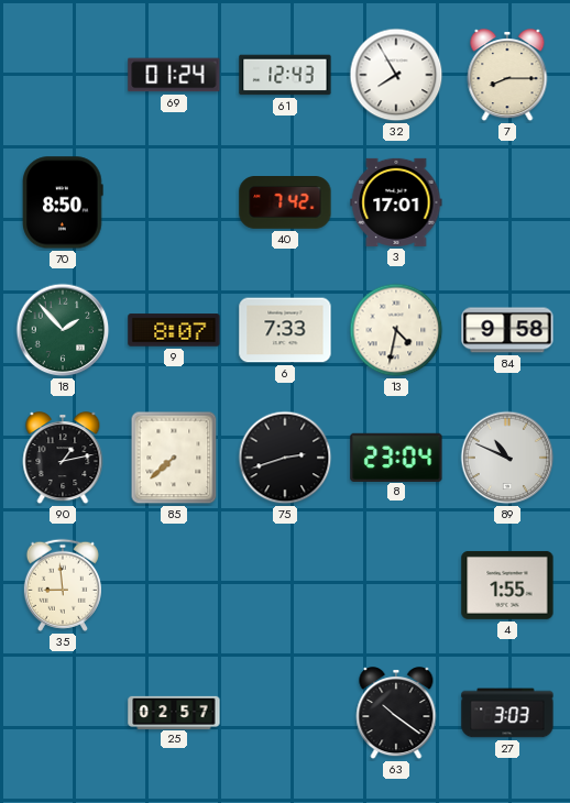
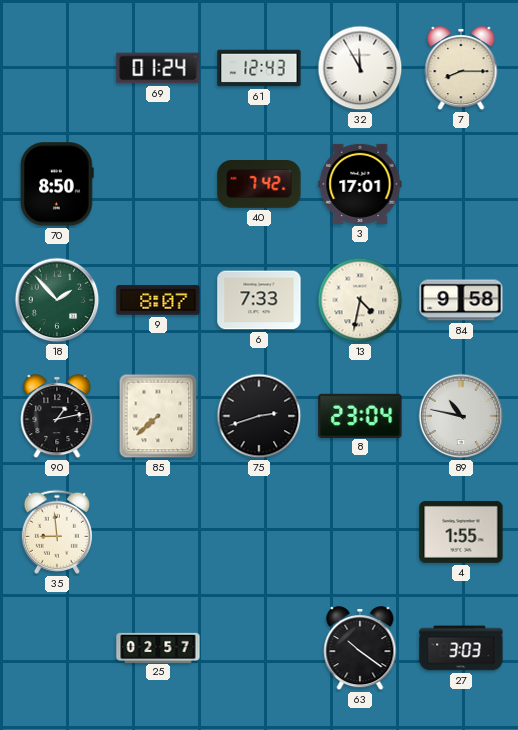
32: 7:55 -> 11:55 (360, 68)
89: 10:49 -> 10:47 (461, 416)
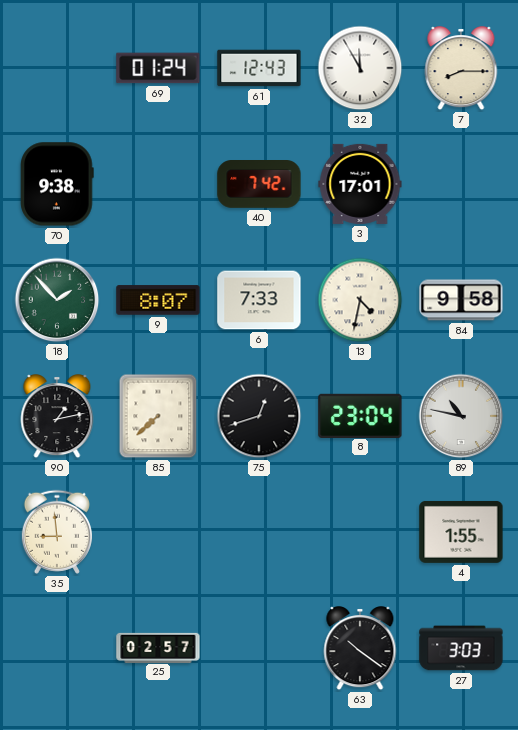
70: 8:50 -> 9:38 (57, 184)
75: 2:42 -> 12:42 (259, 416)
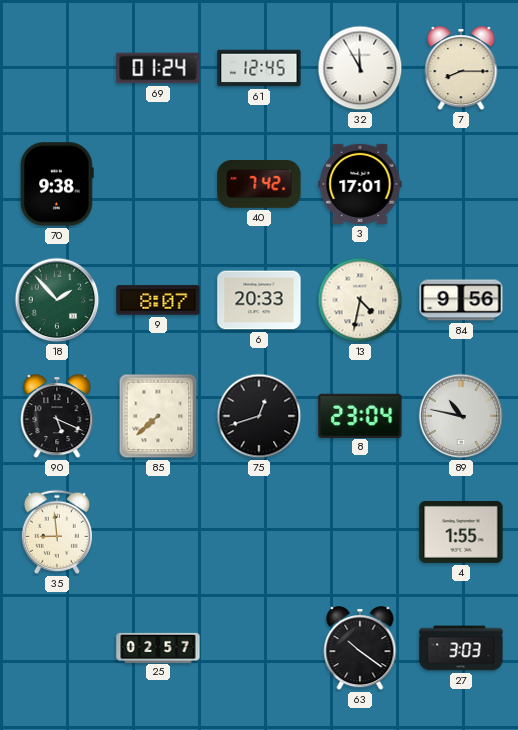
61: 12:43 -> 12:45 (259, 68)
6: 7:33 -> 20:33 (259, 300)
84: 9:58 -> 9:56 (461, 300)
90: 1:13 -> 5:19 (57, 417)
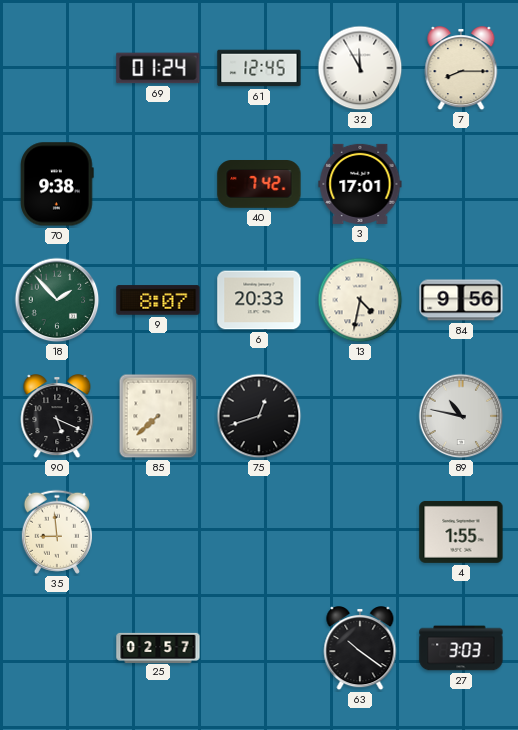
8: 23:04 -> none (360, 415)
